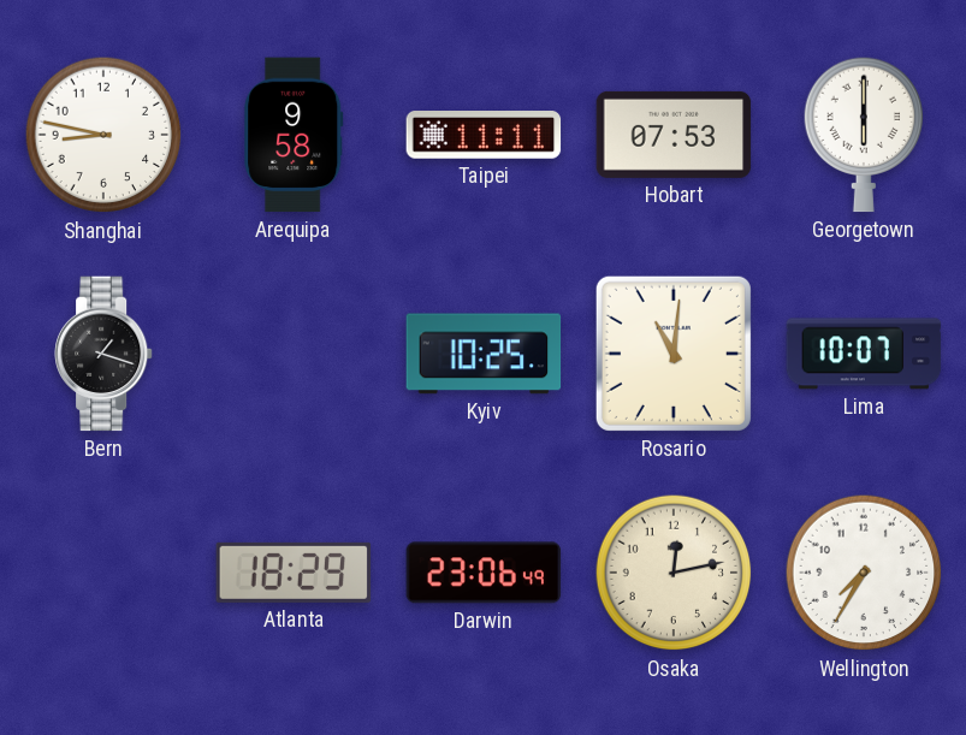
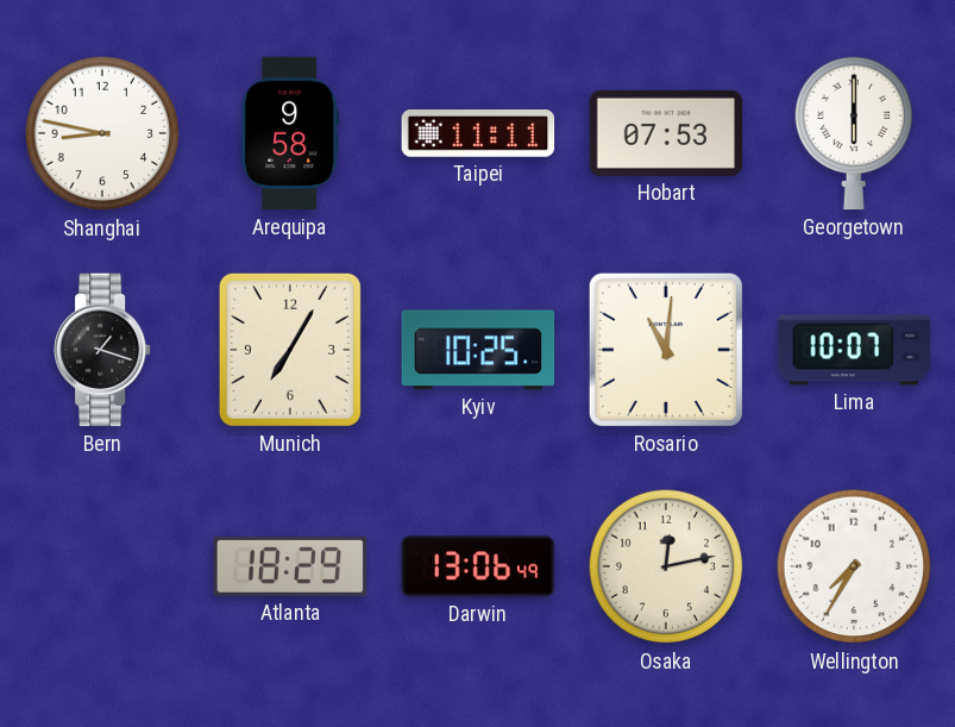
Munich: none -> 7:05 (290, 350)
Darwin: 23:06 -> 13:06 (478, 566)
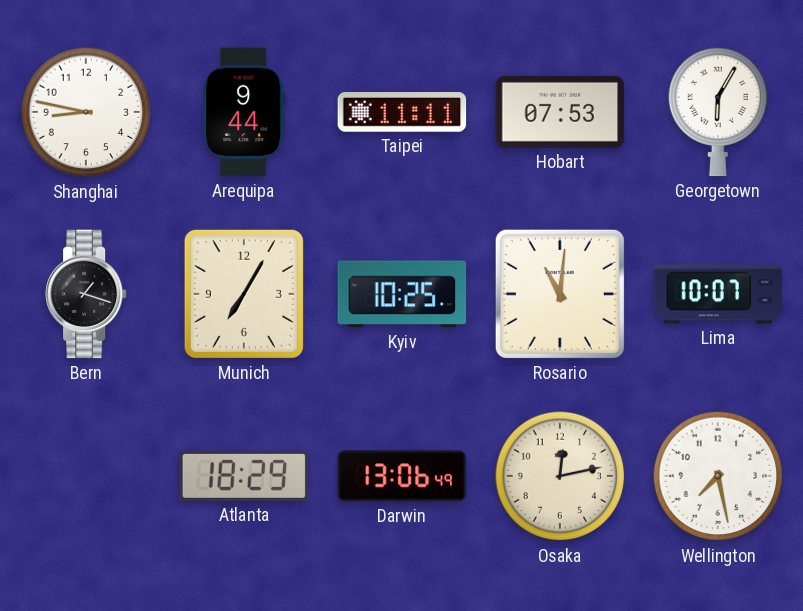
Arequipa: 9:58 -> 9:44 (244, 112)
Georgetown: 6:00 -> 6:05 (718, 112)
Wellington: 7:35 -> 7:28 (718, 476)
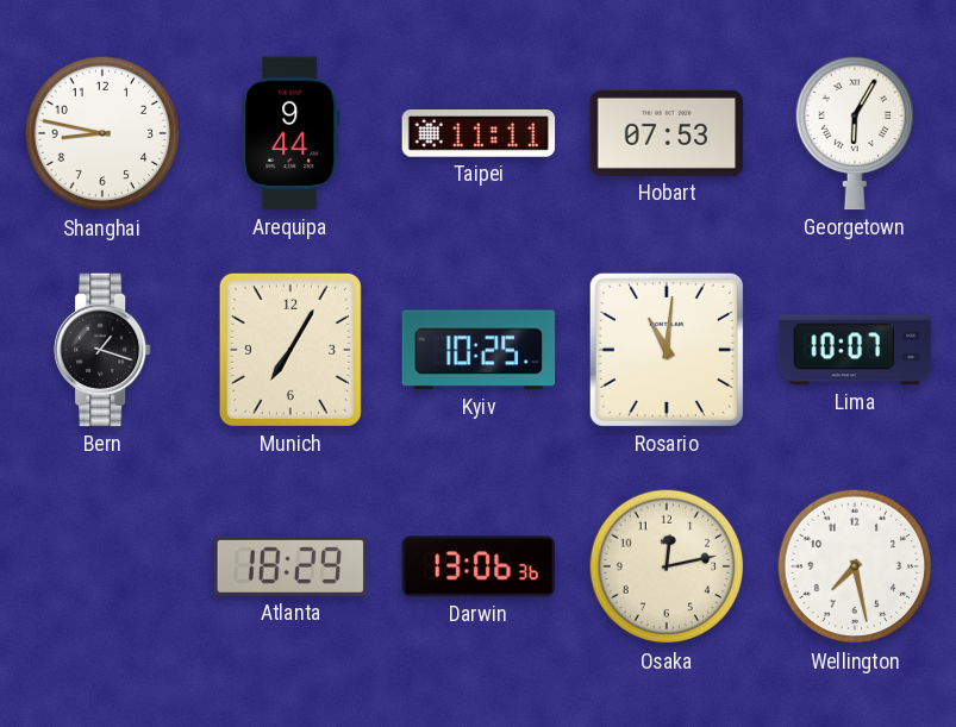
Darwin: 13:06:49 -> 13:06:36 (479, 566)
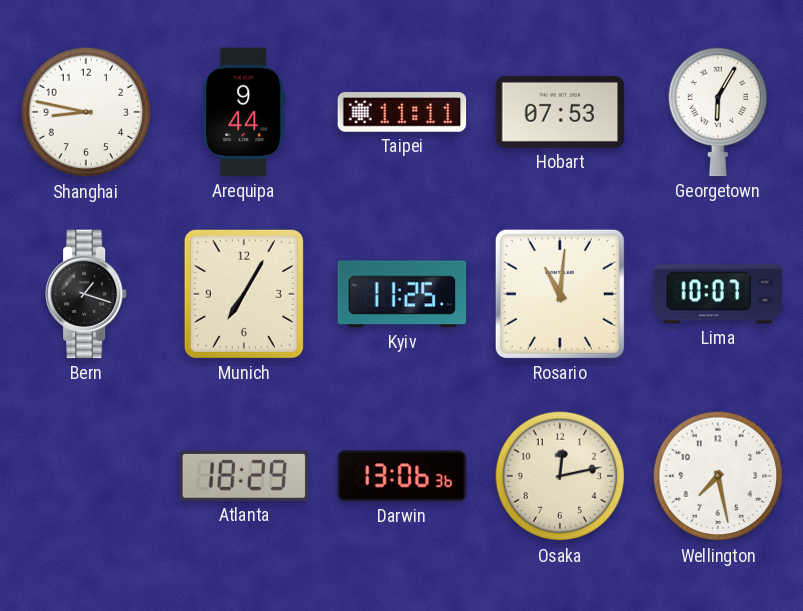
Kyiv: 10:25 -> 11:25 (402, 294)
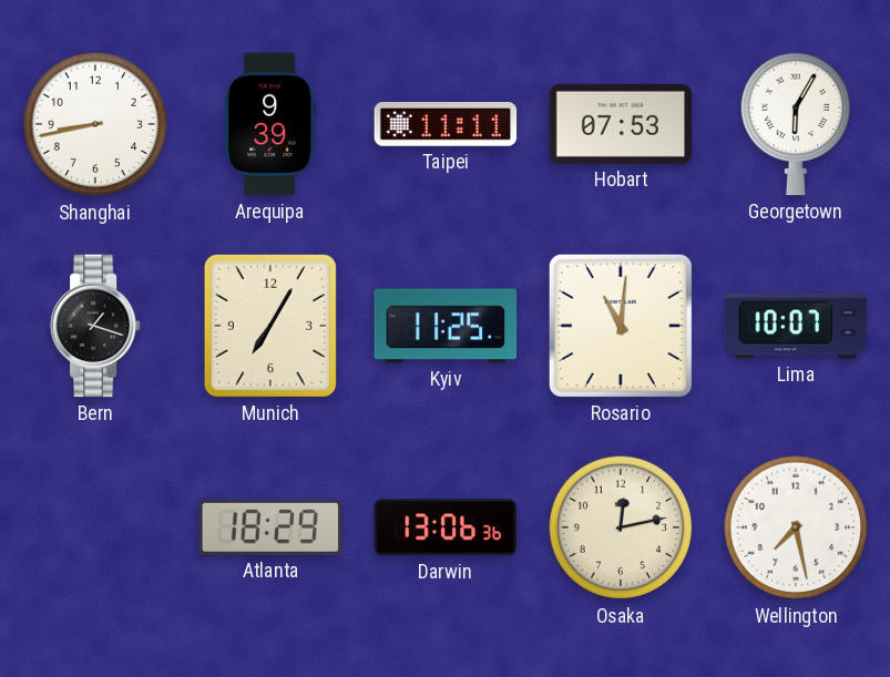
Shanghai: 8:47 -> 8:43 (95, 124)
Arequipa: 9:44 -> 9:39 (270, 124)
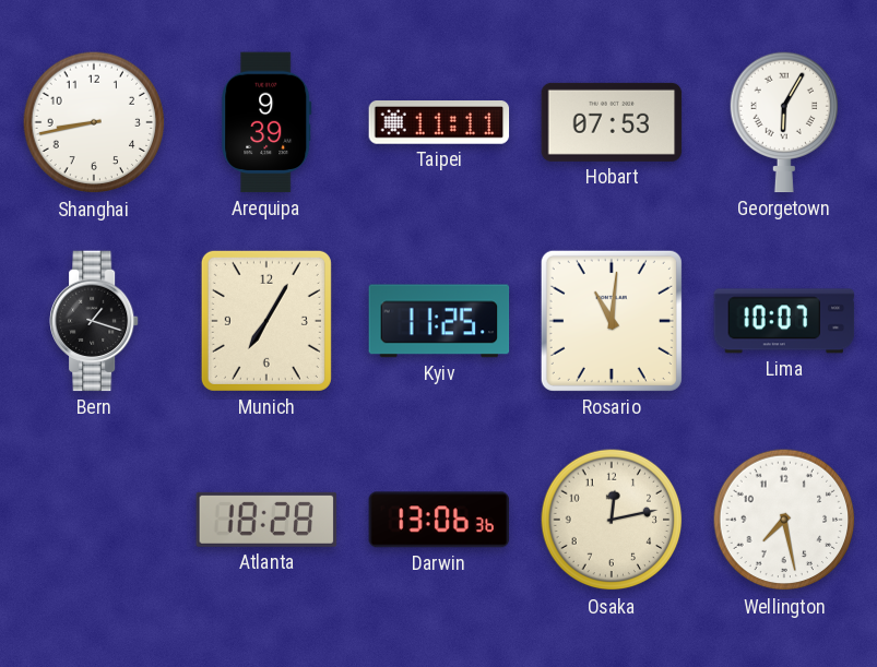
Atlanta: 18:29 -> 18:28 (266, 520)
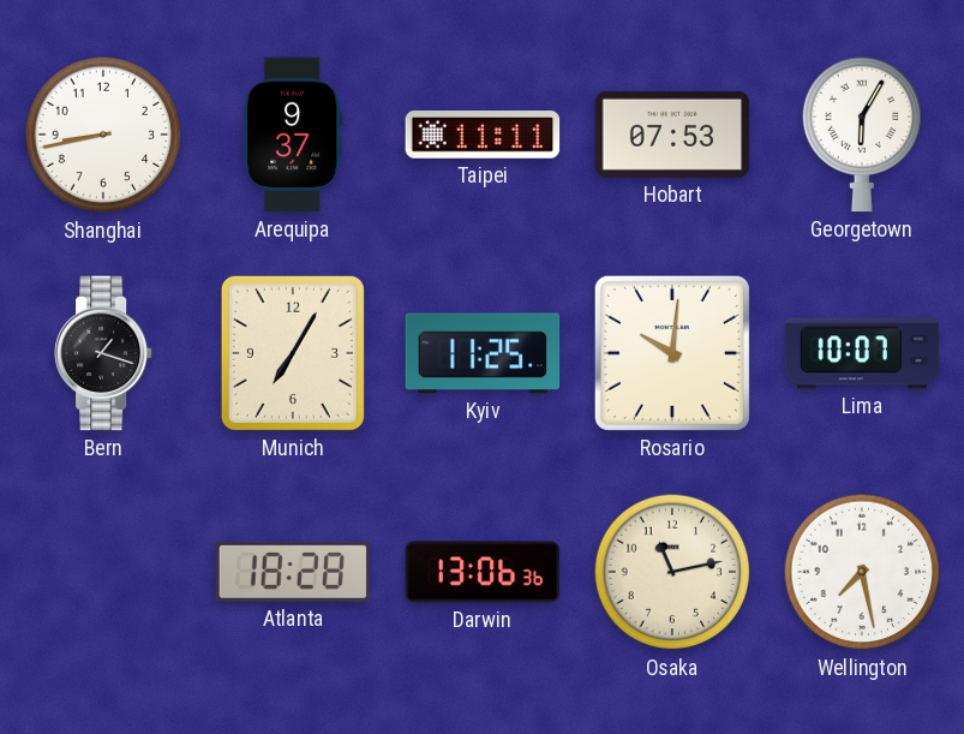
Arequipa: 9:39 -> 9:37 (293, 135)
Rosario: 11:01 -> 10:01 (672, 353)
Osaka: 12:13 -> 11:13 (672, 572)
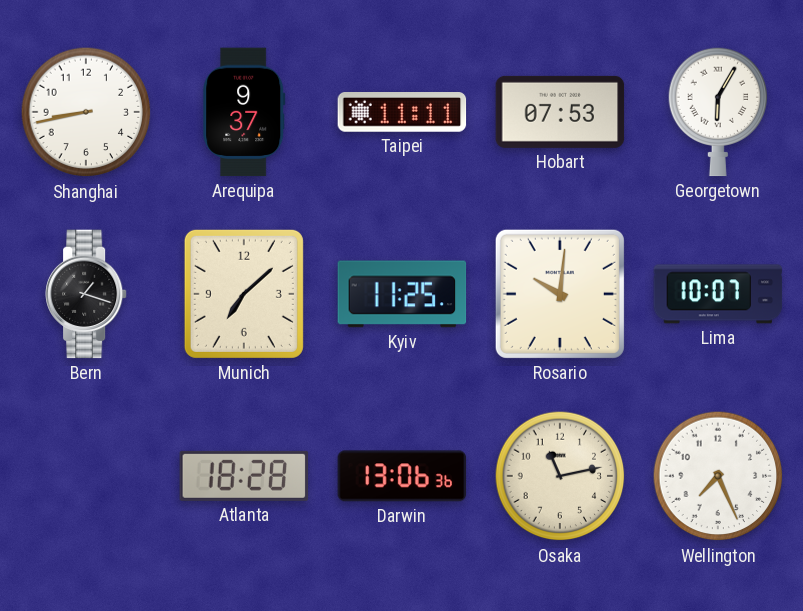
Munich: 7:05 -> 7:08 (244, 294)
Wellington: 7:28 -> 7:26 (718, 476)
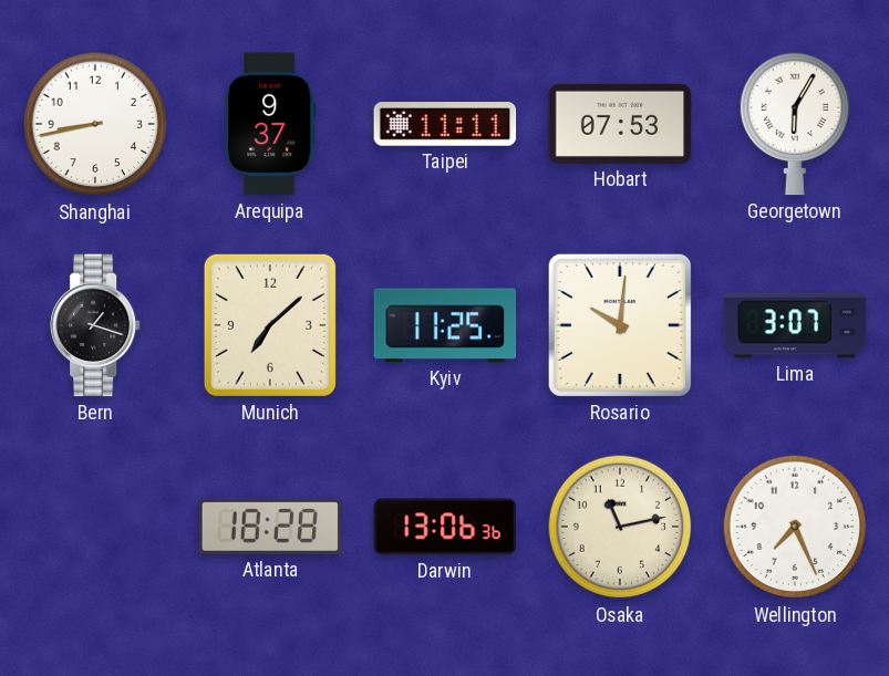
Lima: 10:07 -> 3:07 (795, 325)
